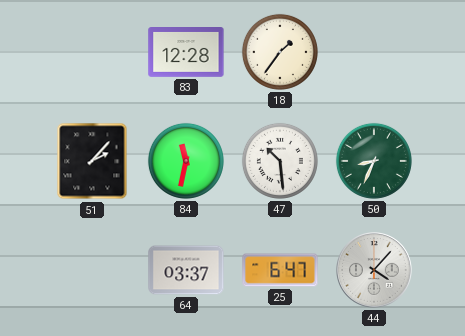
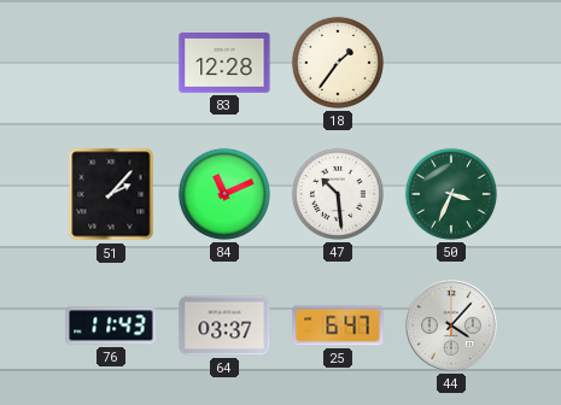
84: 11:32 -> 11:11 (224, 194)
50: 8:34 -> 3:34 (451, 194)
76: none -> 11:43 (111, 325)
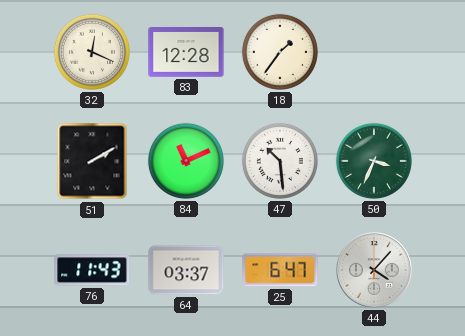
32: none -> 12:19 (92, 52)
51: 2:07 -> 2:10 (92, 161)
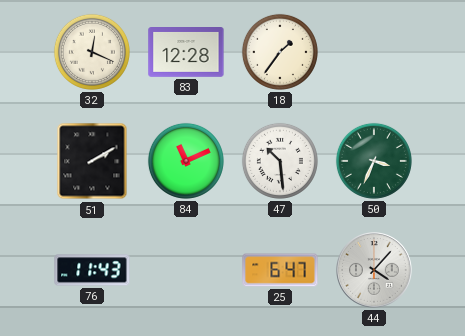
64: 03:37 -> none (186, 270)
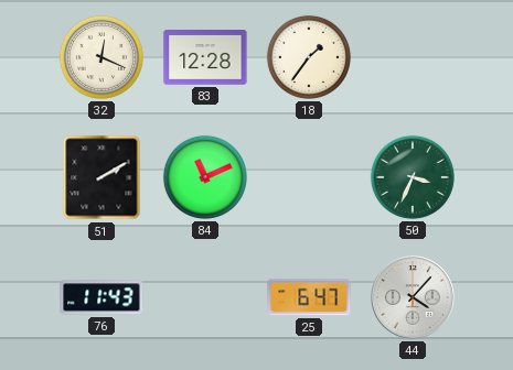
47: 10:29 -> none (280, 161)
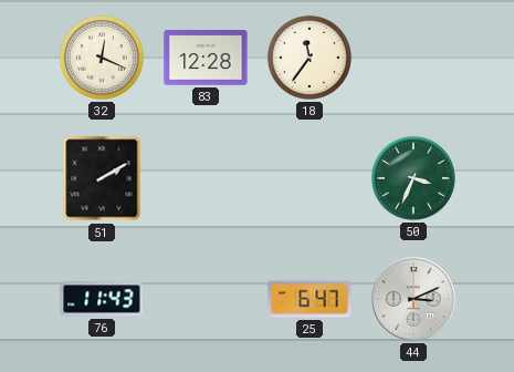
18: 1:36 -> 11:36 (310, 58)
84: 11:11 -> none (205, 177)
44: 4:07 -> 3:11 (413, 299)
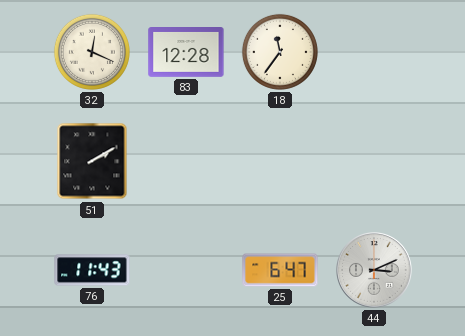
50: 3:34 -> none (413, 178)
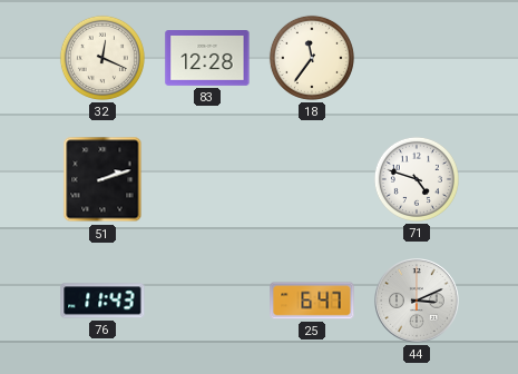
51: 2:10 -> 2:12 (102, 179)
71: none -> 4:48 (417, 179)
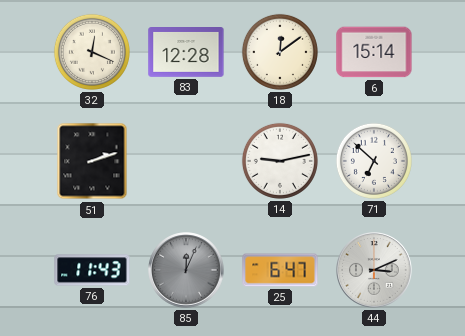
18: 11:36 -> 12:09 (280, 52)
6: none -> 15:14 (374, 52)
14: none -> 9:13 (280, 161)
71: 4:48 -> 6:52 (374, 161)
85: none -> 12:04 (186, 270)
